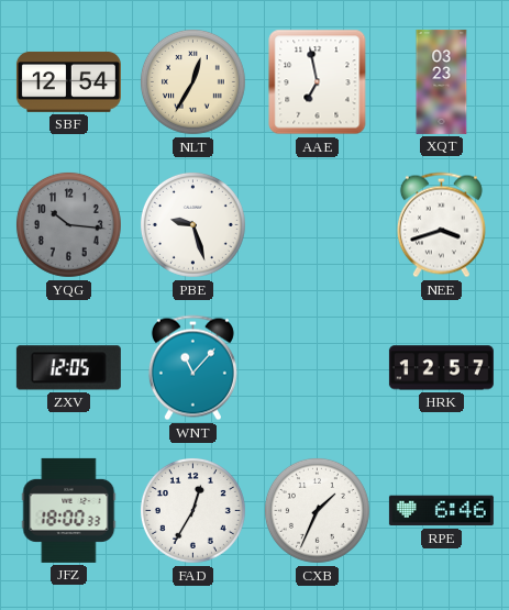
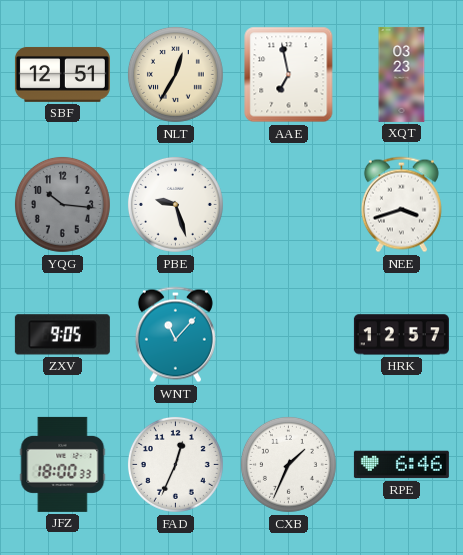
SBF: 12:54 -> 12:51 (62, 74)
ZXV: 12:05 -> 9:05 (62, 335)
FAD: 12:35 -> 12:34 (175, 464)
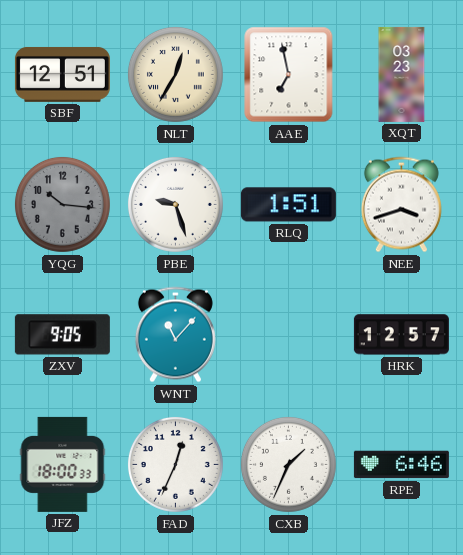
RLQ: none -> 1:51 (288, 205)
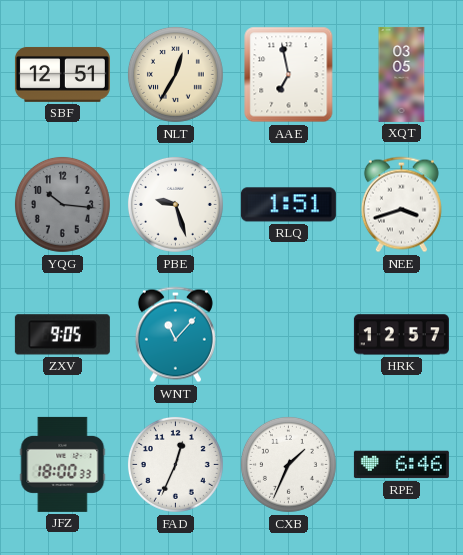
XQT: 03:23 -> 03:05 (402, 74)
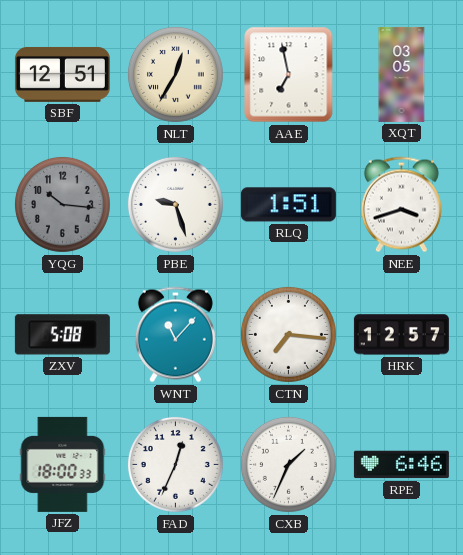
ZXV: 9:05 -> 5:08 (62, 335)
CTN: none -> 7:16 (288, 334)
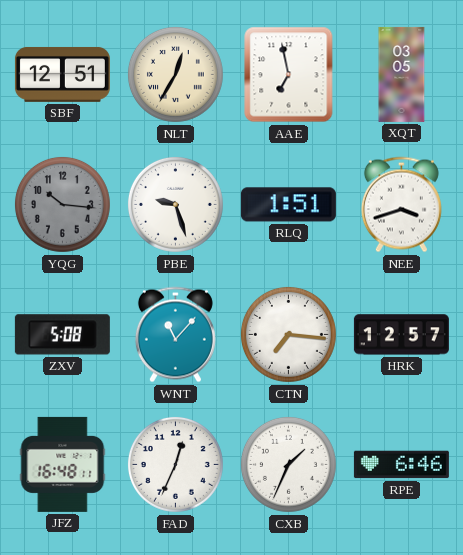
JFZ: 18:00 -> 16:48 (63, 464)
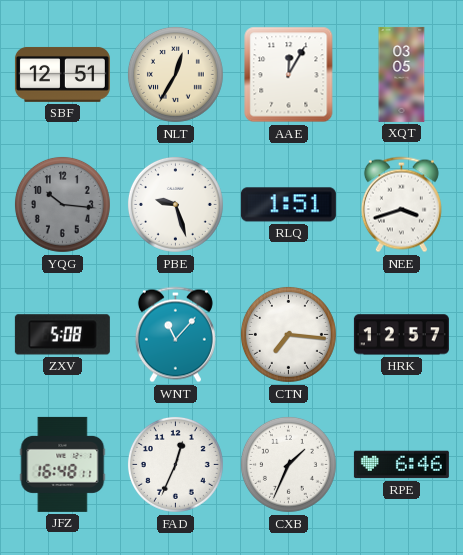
AAE: 6:58 -> 12:05 (289, 75)
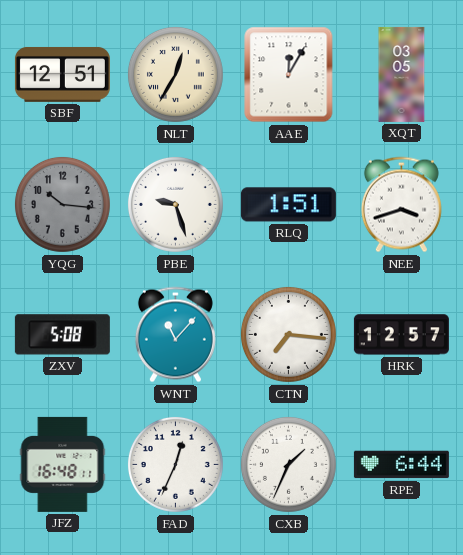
RPE: 6:46 -> 6:44 (401, 465)
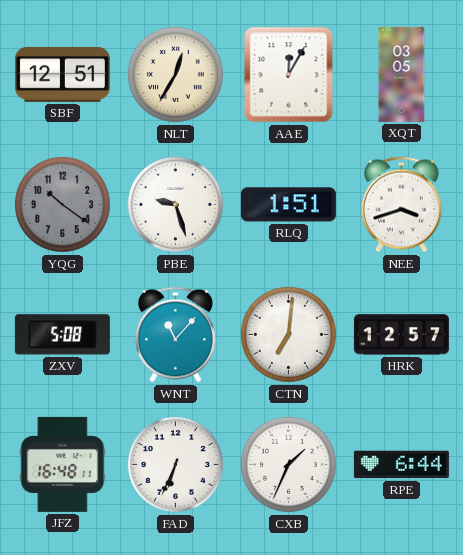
YQG: 10:16 -> 10:21 (62, 204)
CTN: 7:16 -> 7:01 (288, 334)
FAD: 12:34 -> 6:34 (175, 464)
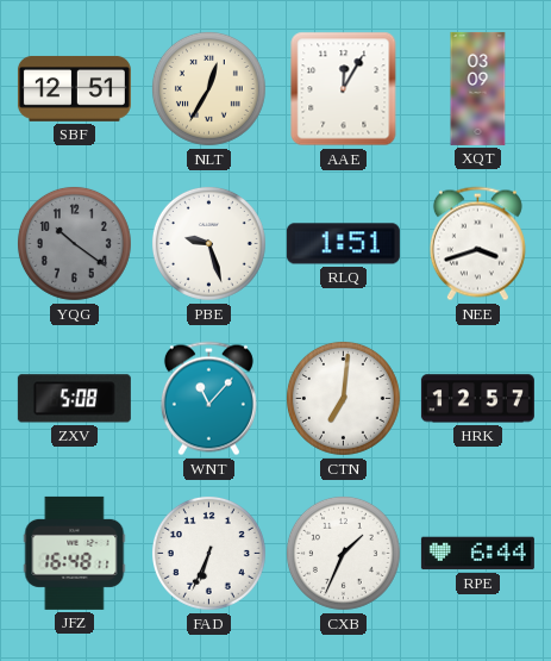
XQT: 03:05 -> 03:09 (478, 88)
